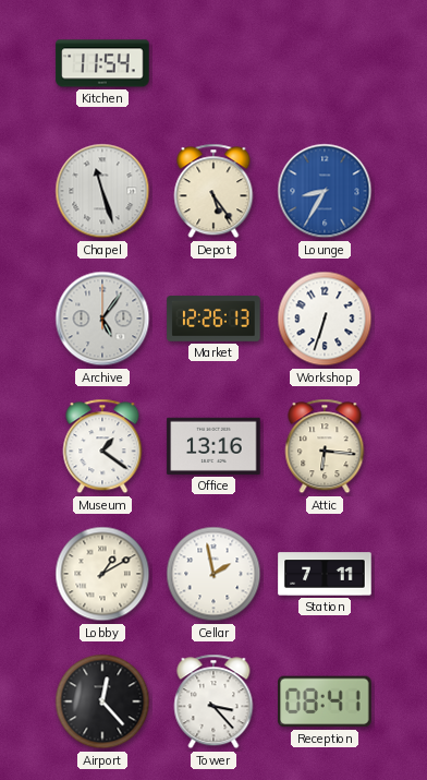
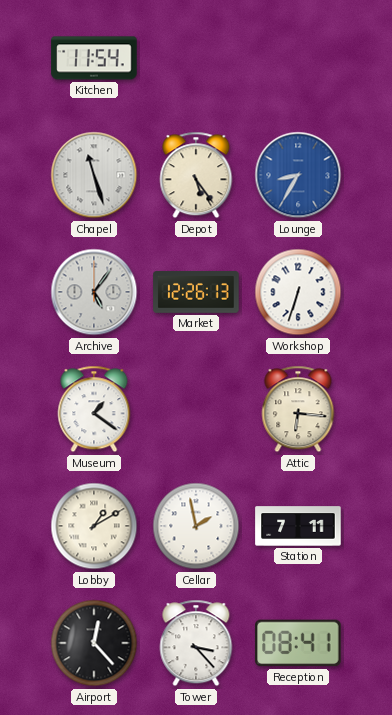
Office: 13:16 -> none (213, 446)
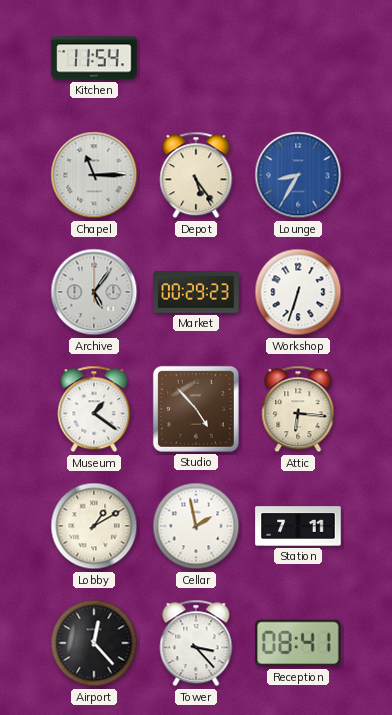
Chapel: 11:27 -> 11:15 (94, 175)
Market: 12:26 -> 00:29 (196, 292)
Studio: none -> 4:53 (196, 409)
